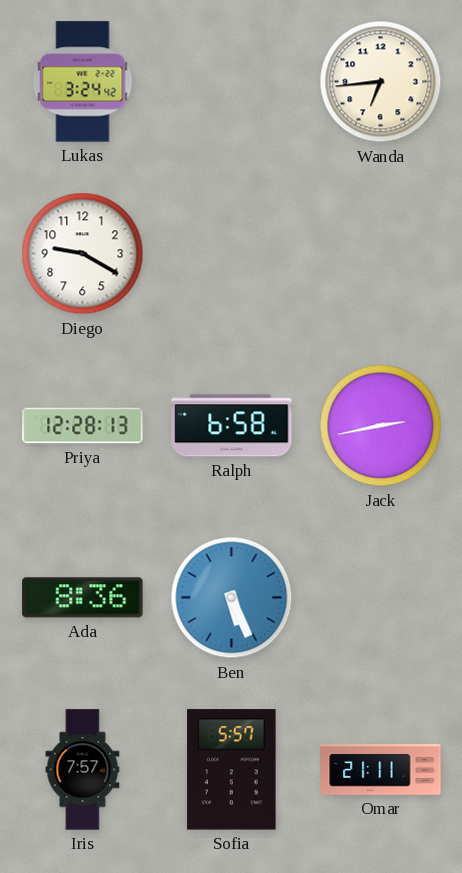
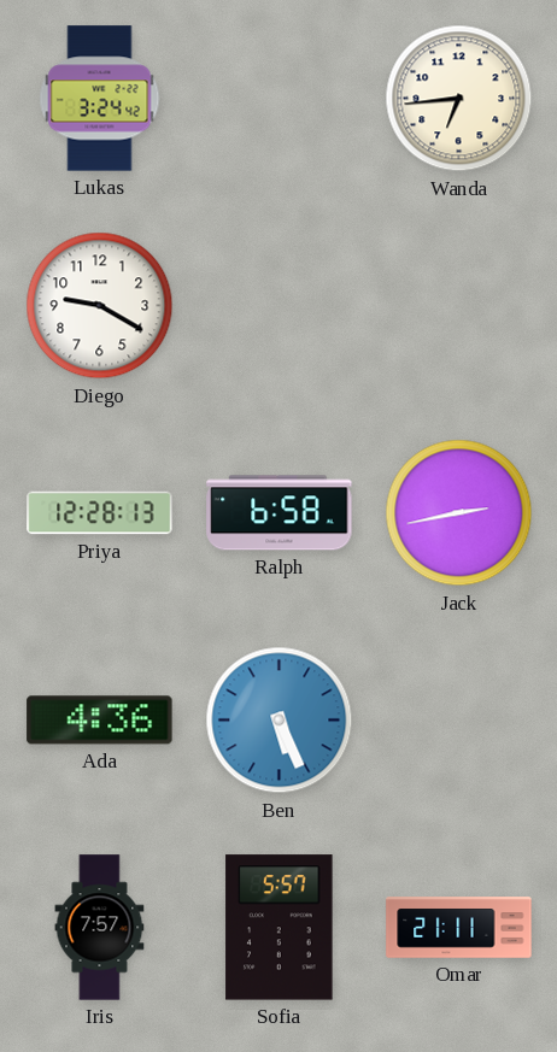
Ada: 8:36 -> 4:36 (100, 721)
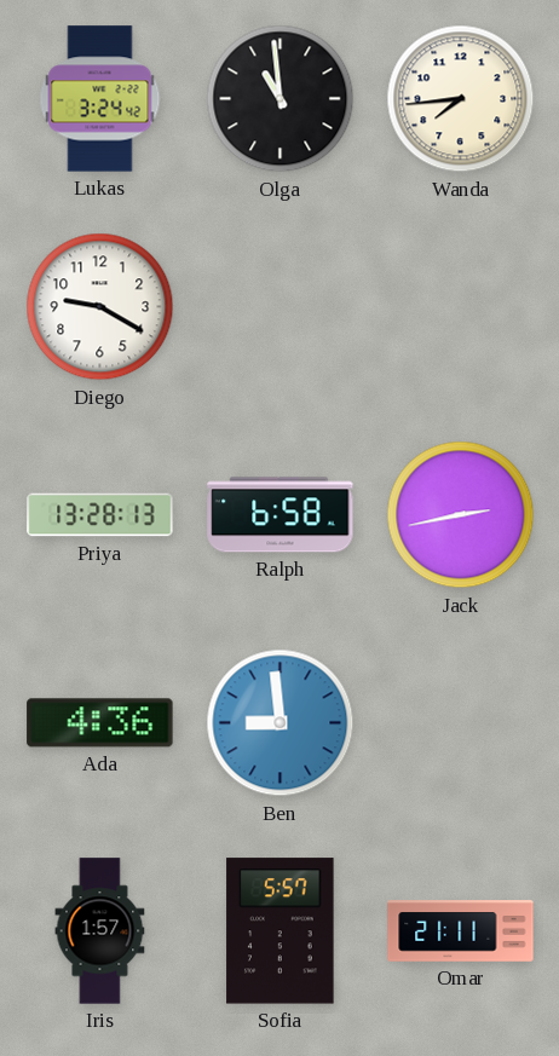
Olga: none -> 10:59 (281, 99)
Wanda: 6:44 -> 7:44 (461, 99)
Priya: 12:28 -> 13:28 (100, 515)
Ben: 5:26 -> 8:59 (281, 723)
Iris: 7:57 -> 1:57 (100, 931)
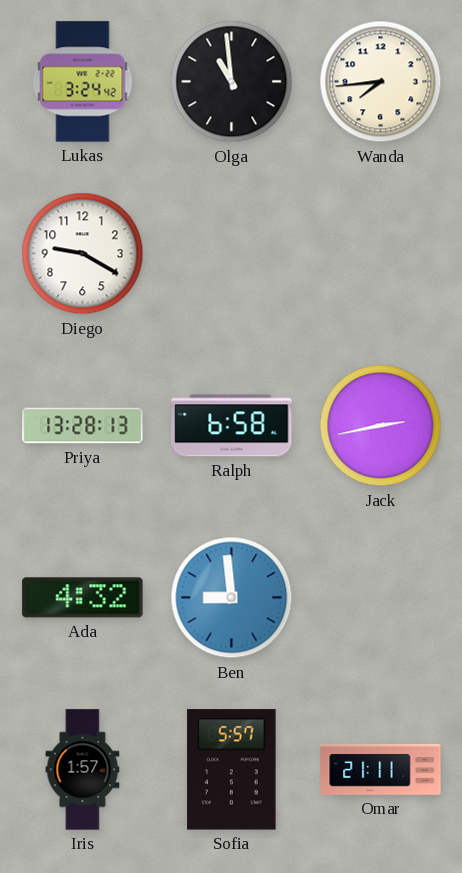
Ada: 4:36 -> 4:32 (83, 598)
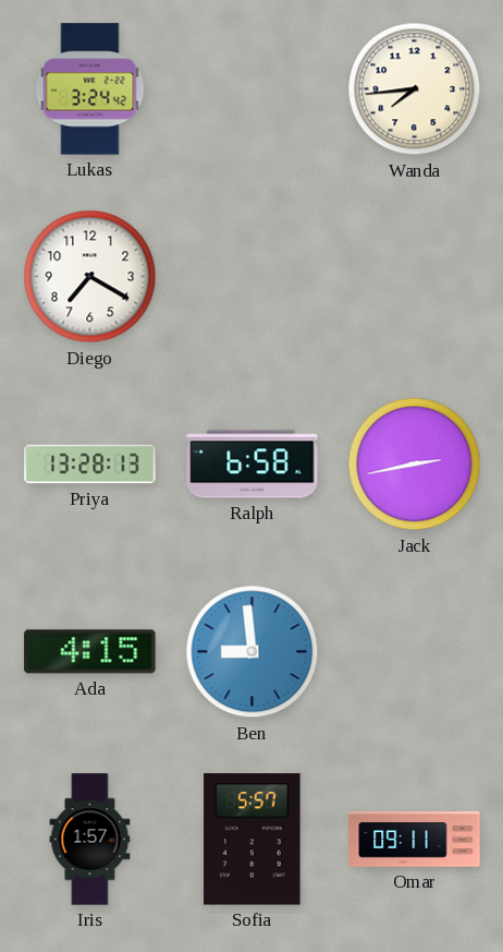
Olga: 10:59 -> none (232, 82)
Diego: 9:20 -> 7:20 (90, 277)
Ada: 4:32 -> 4:15 (90, 652)
Omar: 21:11 -> 09:11 (415, 840)
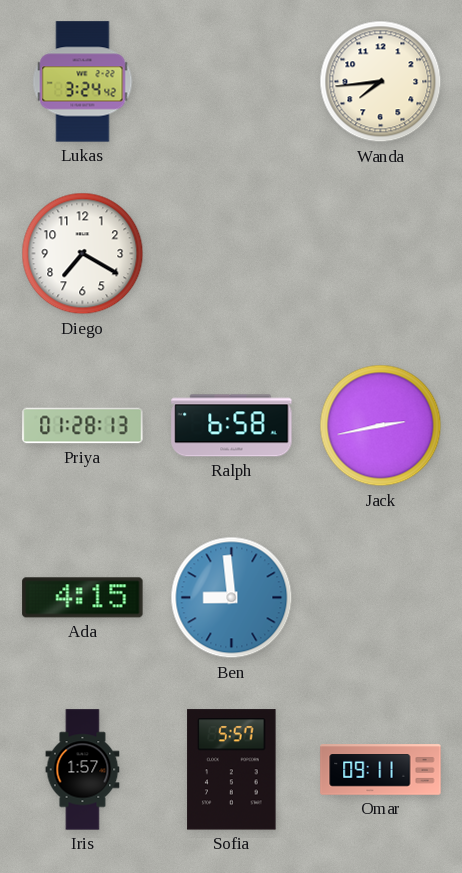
Priya: 13:28 -> 01:28 (83, 426)
